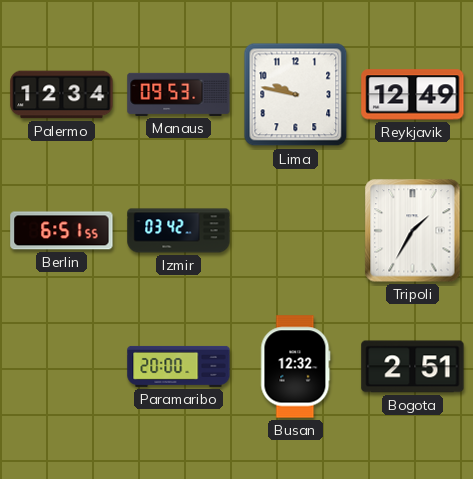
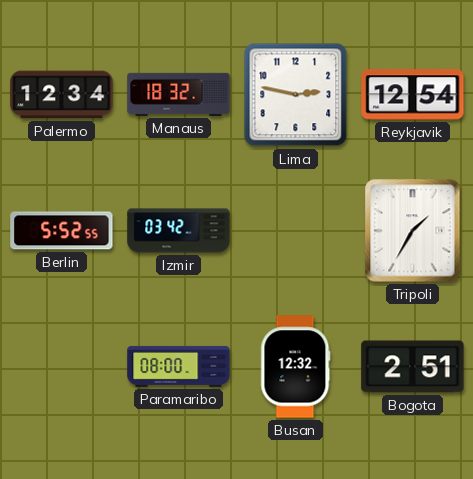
Manaus: 09:53 -> 18:32 (179, 94)
Lima: 9:47 -> 2:47 (296, 95)
Reykjavik: 12:49 -> 12:54 (413, 95)
Berlin: 6:51 -> 5:52 (62, 231)
Paramaribo: 20:00 -> 08:00 (179, 366)
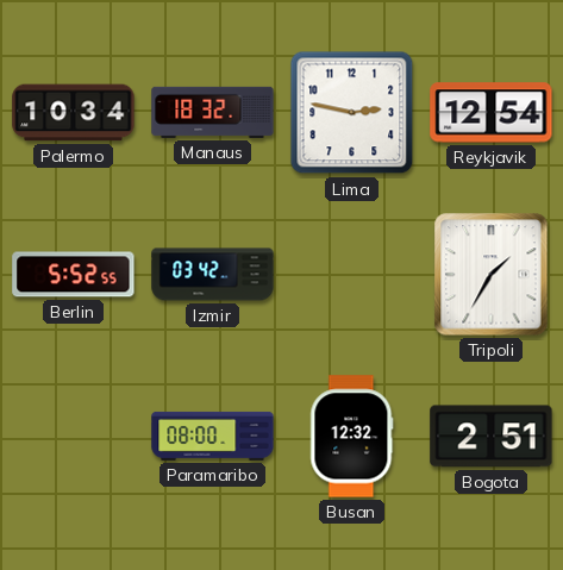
Palermo: 12:34 -> 10:34 (74, 113)
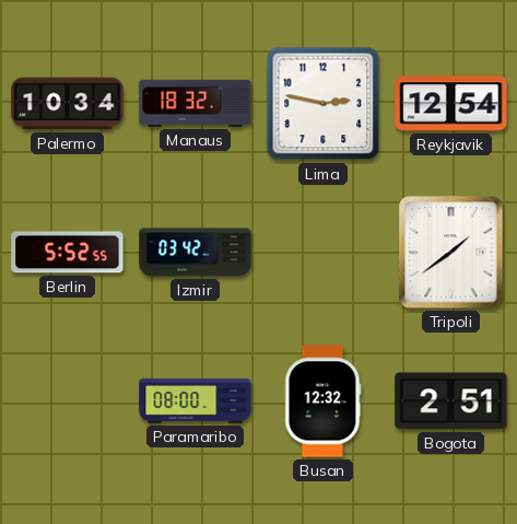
Tripoli: 1:35 -> 1:39 (451, 253)
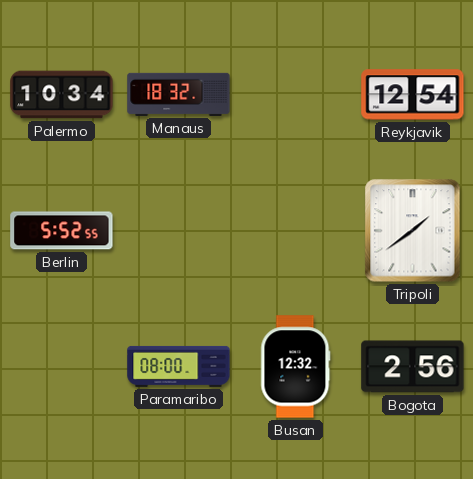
Lima: 2:47 -> none (324, 104)
Izmir: 03:42 -> none (196, 253)
Bogota: 2:51 -> 2:56 (413, 367)
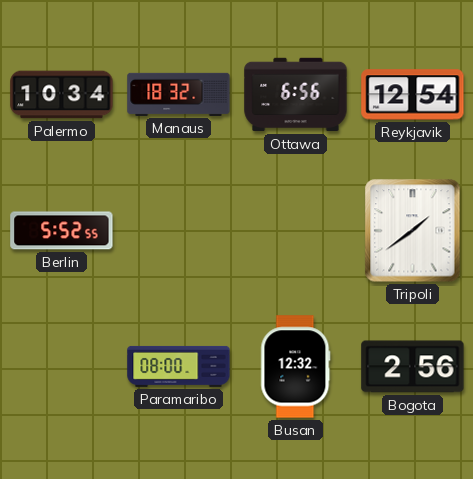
Ottawa: none -> 6:56 (296, 95)
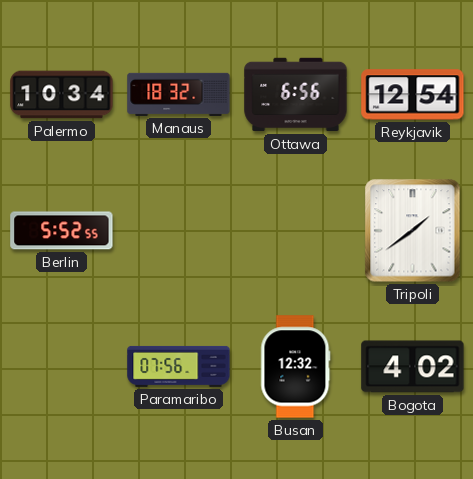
Paramaribo: 08:00 -> 07:56 (179, 366)
Bogota: 2:56 -> 4:02 (413, 367)
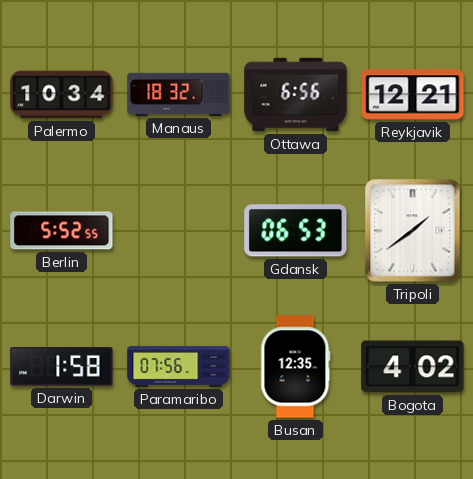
Reykjavik: 12:54 -> 12:21 (413, 95)
Gdansk: none -> 06:53 (296, 231)
Darwin: none -> 1:58 (62, 367)
Busan: 12:32 -> 12:35 (296, 367)
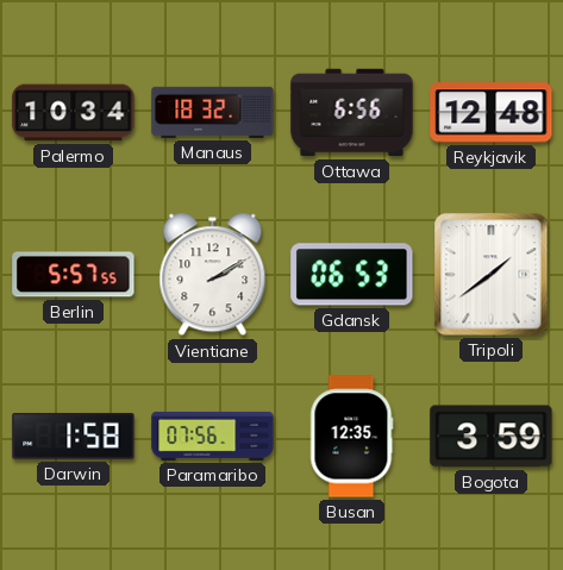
Reykjavik: 12:21 -> 12:48 (492, 113)
Berlin: 5:52 -> 5:57 (74, 275)
Vientiane: none -> 2:10 (213, 275)
Bogota: 4:02 -> 3:59 (492, 437)
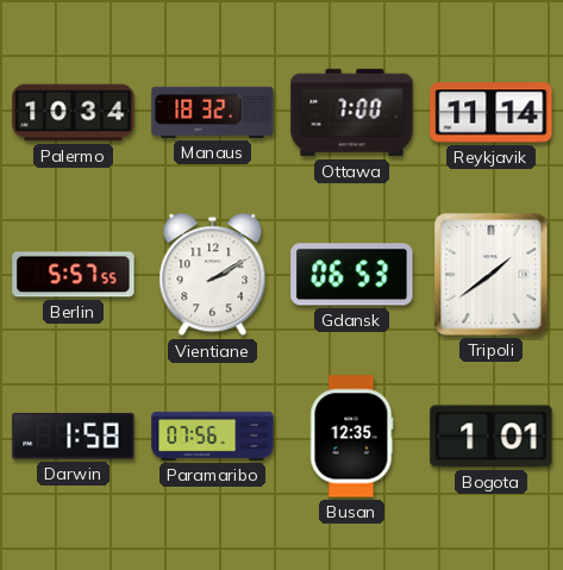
Ottawa: 6:56 -> 7:00 (352, 113)
Reykjavik: 12:48 -> 11:14 (492, 113)
Bogota: 3:59 -> 1:01 (492, 437)
